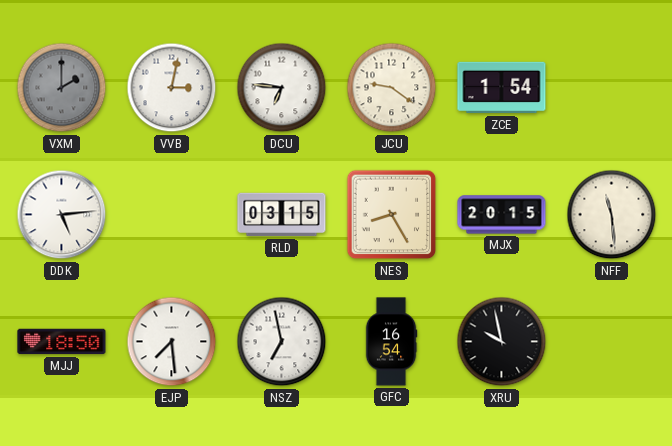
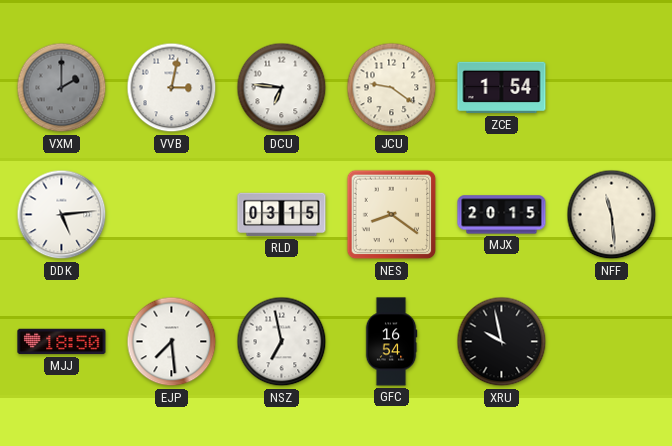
NES: 8:25 -> 8:21 (392, 215)
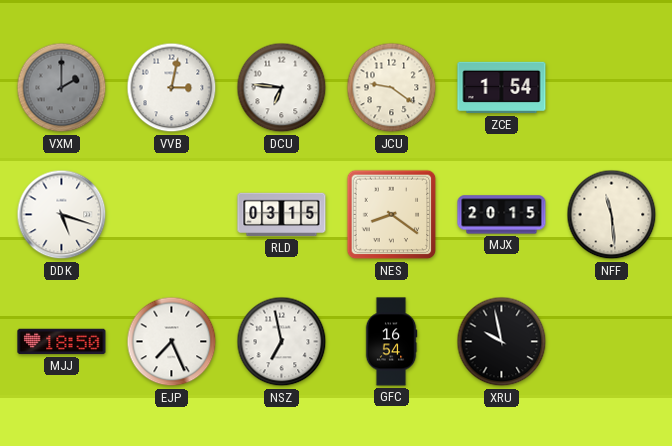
DDK: 5:14 -> 5:18 (62, 215)
EJP: 7:29 -> 7:26 (172, 342)
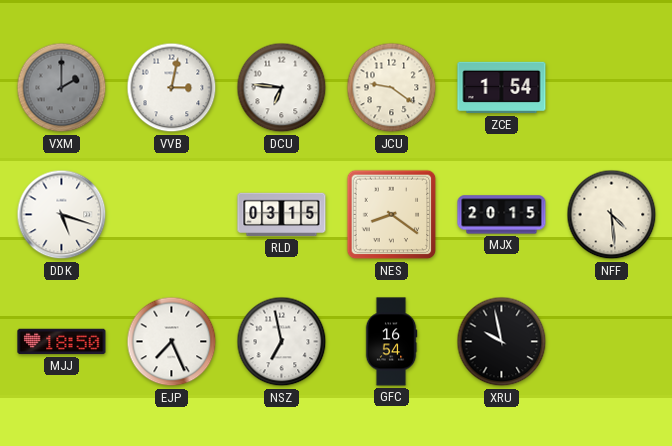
NFF: 11:29 -> 4:29 (612, 215)
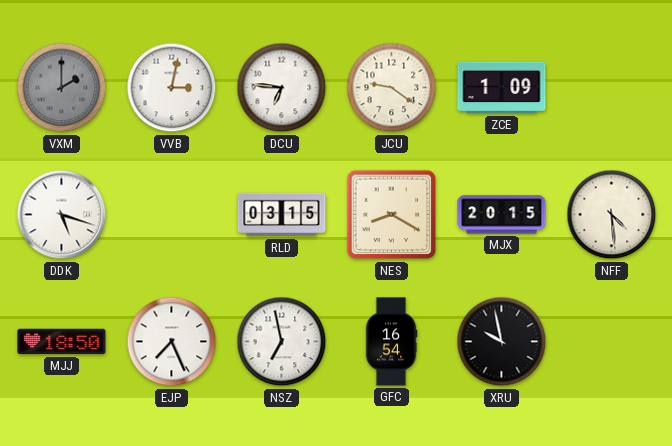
ZCE: 1:54 -> 1:09 (502, 88)
NES: 8:21 -> 8:20 (392, 215)
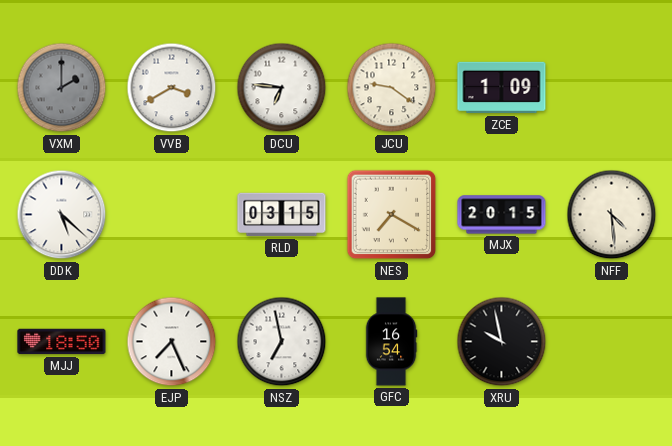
VVB: 3:02 -> 3:40 (172, 88)
DDK: 5:18 -> 5:22 (62, 215)
NES: 8:20 -> 7:20 (392, 215)
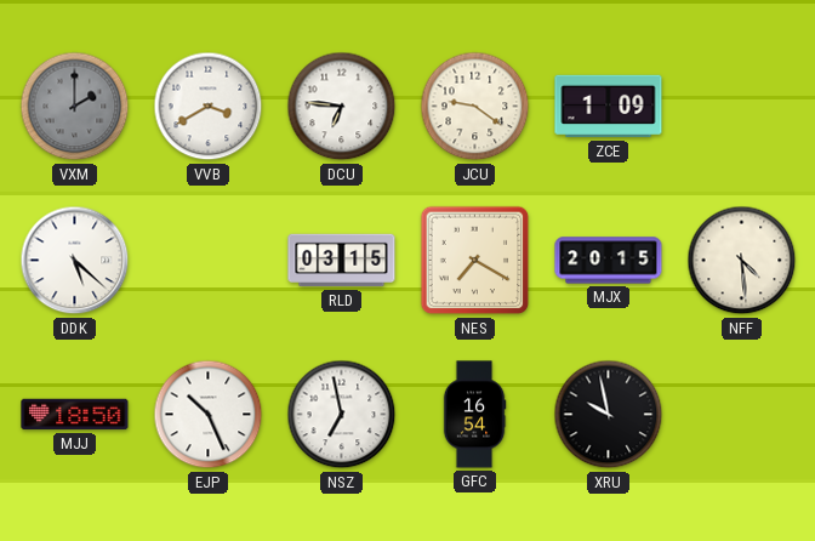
EJP: 7:26 -> 10:26 (209, 415)
